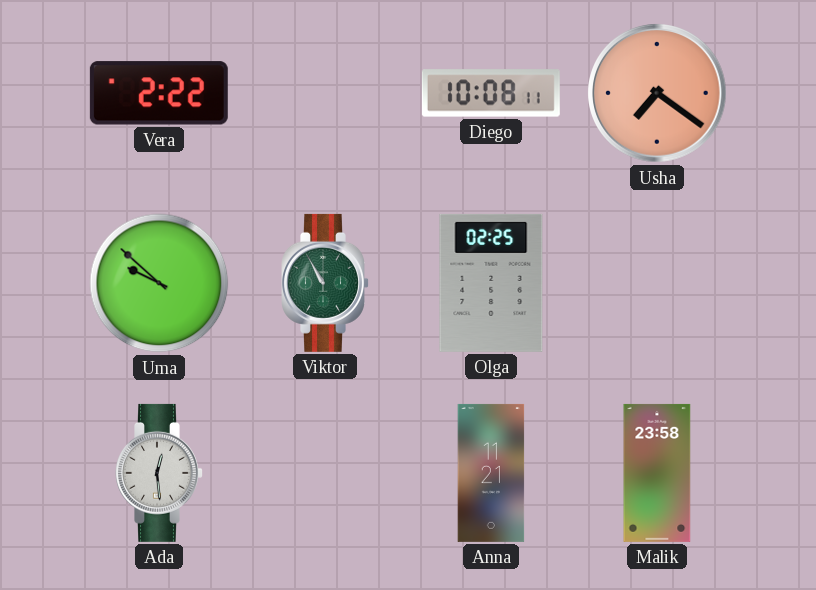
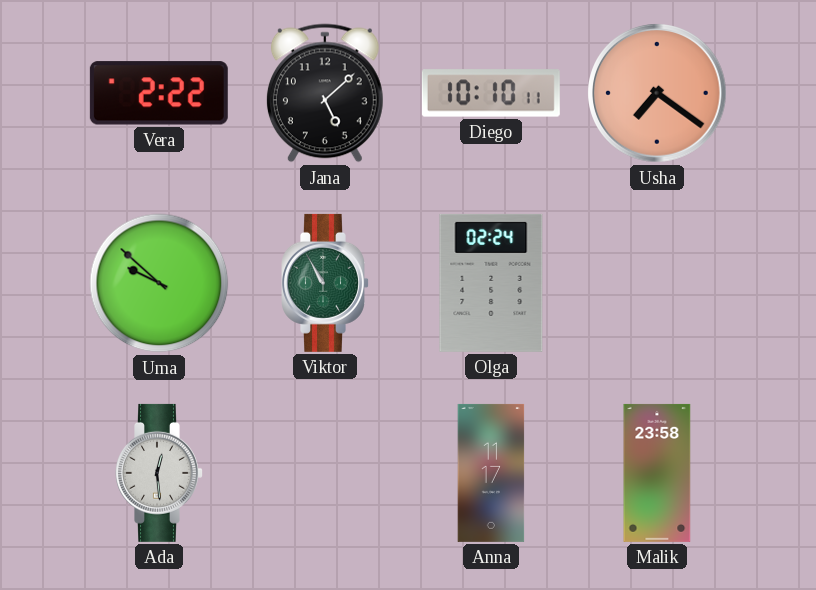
Jana: none -> 5:08 (325, 93)
Diego: 10:08 -> 10:10 (491, 93)
Olga: 02:25 -> 02:24 (491, 283)
Anna: 11:21 -> 11:17 (491, 473)
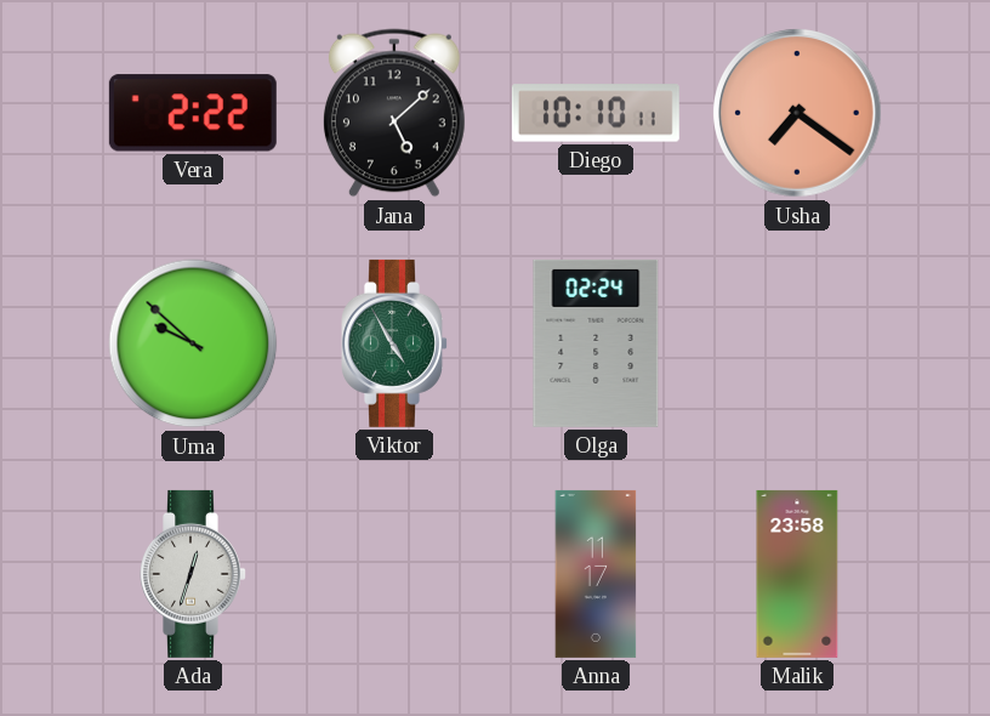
Viktor: 10:55 -> 4:55 (396, 343)
Ada: 12:29 -> 12:33 (194, 574)
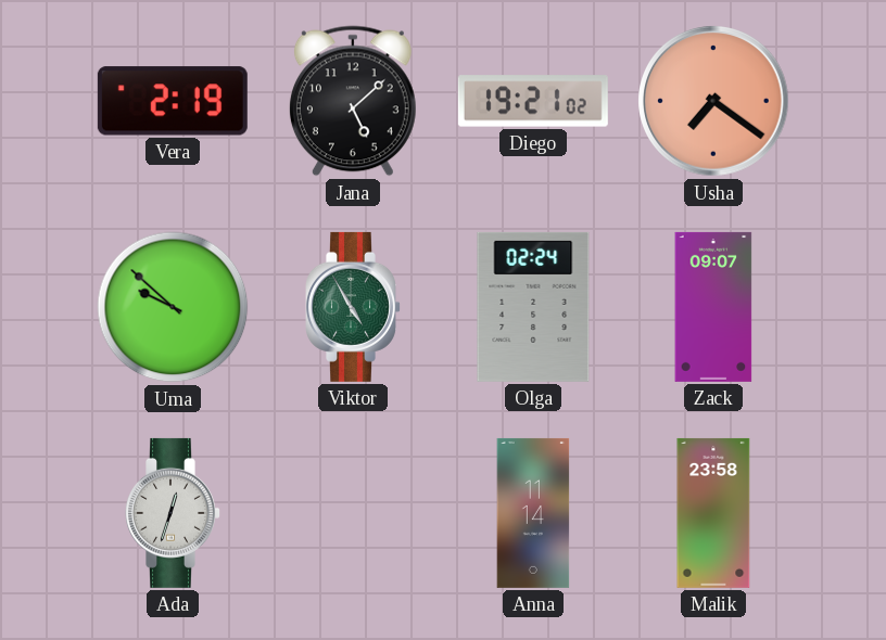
Vera: 2:22 -> 2:19 (173, 101)
Diego: 10:10 -> 19:21 (533, 101)
Zack: none -> 09:07 (713, 307)
Anna: 11:17 -> 11:14 (533, 513)
